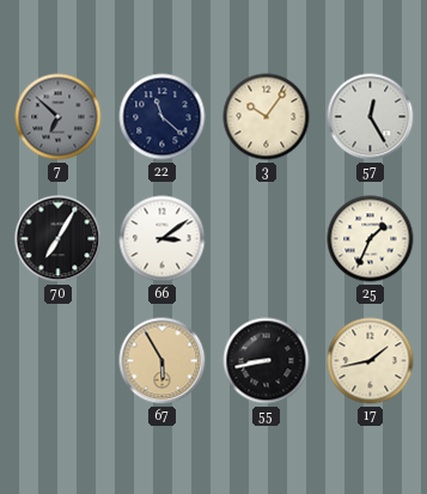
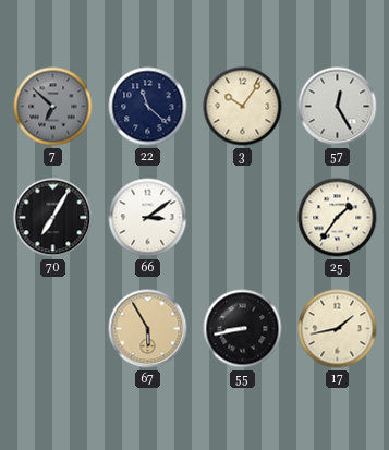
25: 1:34 -> 1:36 (338, 218)
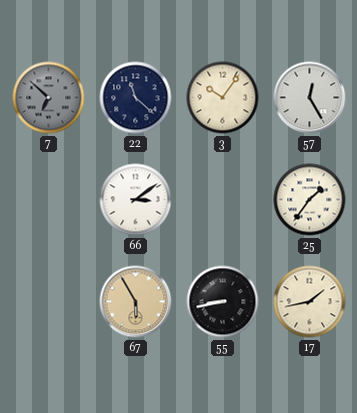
70: 7:05 -> none (53, 218)
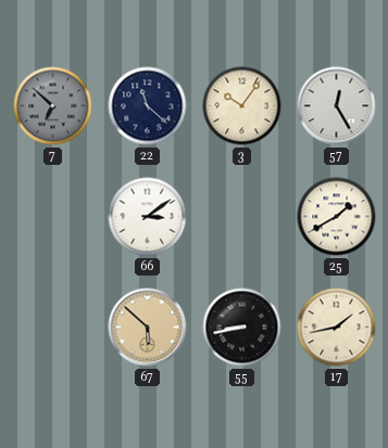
25: 1:36 -> 1:40 (337, 217)
67: 5:55 -> 5:52 (148, 328)
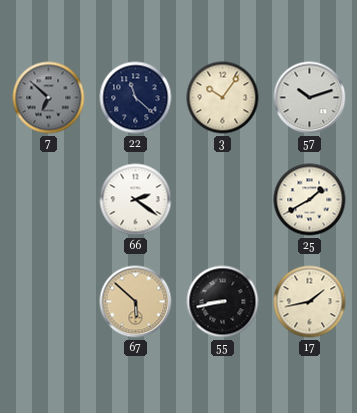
57: 12:25 -> 10:12 (310, 98)
66: 3:09 -> 2:21 (136, 200)
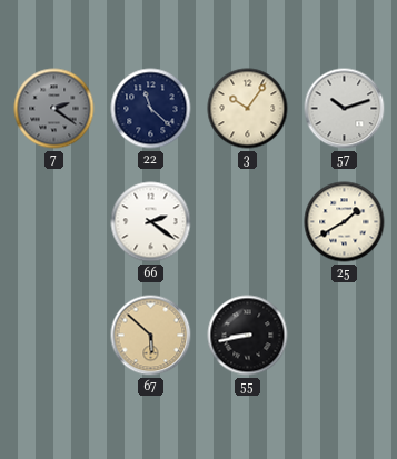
7: 6:52 -> 2:21 (54, 109)
17: 1:43 -> none (310, 302)
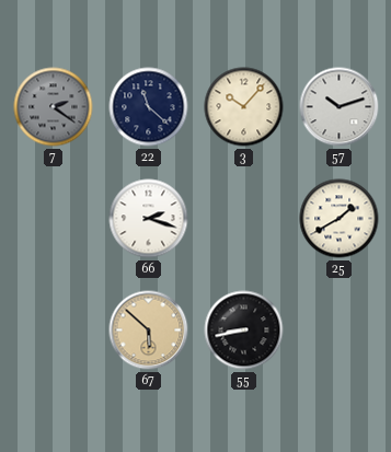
3: 10:06 -> 10:07 (244, 107)
66: 2:21 -> 2:18 (149, 219)
